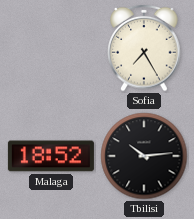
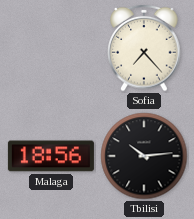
Sofia: 7:25 -> 7:23 (144, 48)
Malaga: 18:52 -> 18:56 (51, 156)
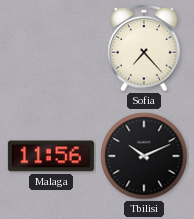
Malaga: 18:56 -> 11:56 (51, 156)
Tbilisi: 10:14 -> 10:11 (144, 156)
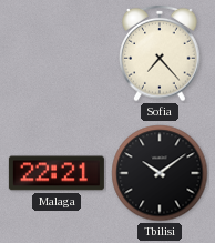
Malaga: 11:56 -> 22:21 (57, 173)
Tbilisi: 10:11 -> 10:09 (160, 173)
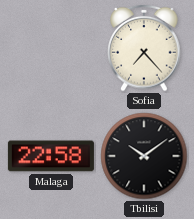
Malaga: 22:21 -> 22:58 (51, 156)
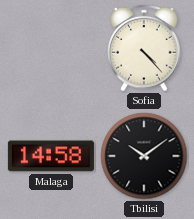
Sofia: 7:23 -> 4:23 (144, 48)
Malaga: 22:58 -> 14:58 (51, 156)
